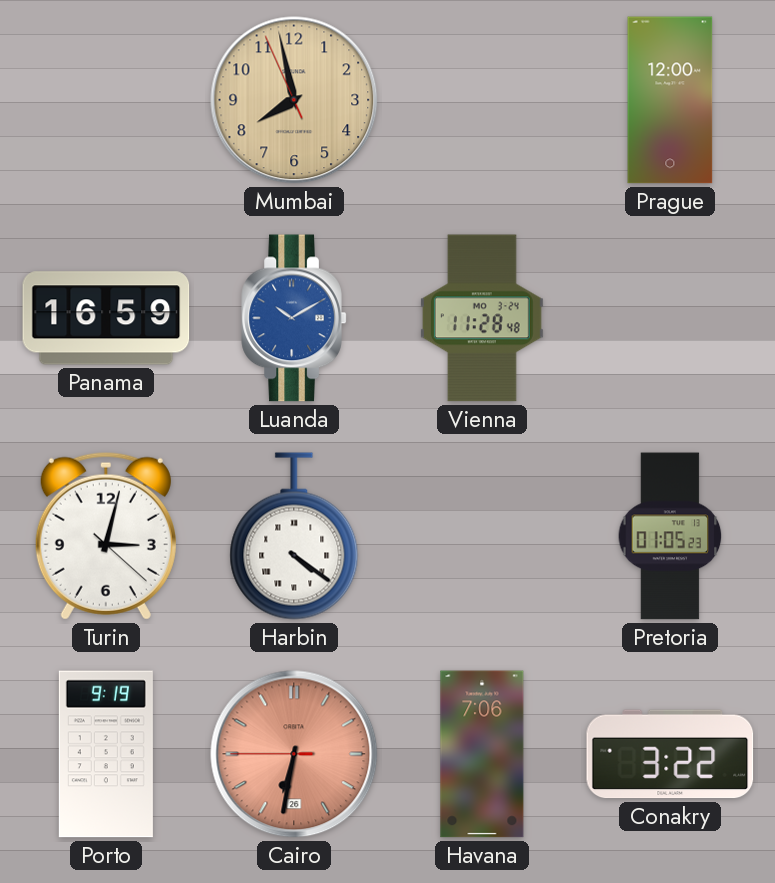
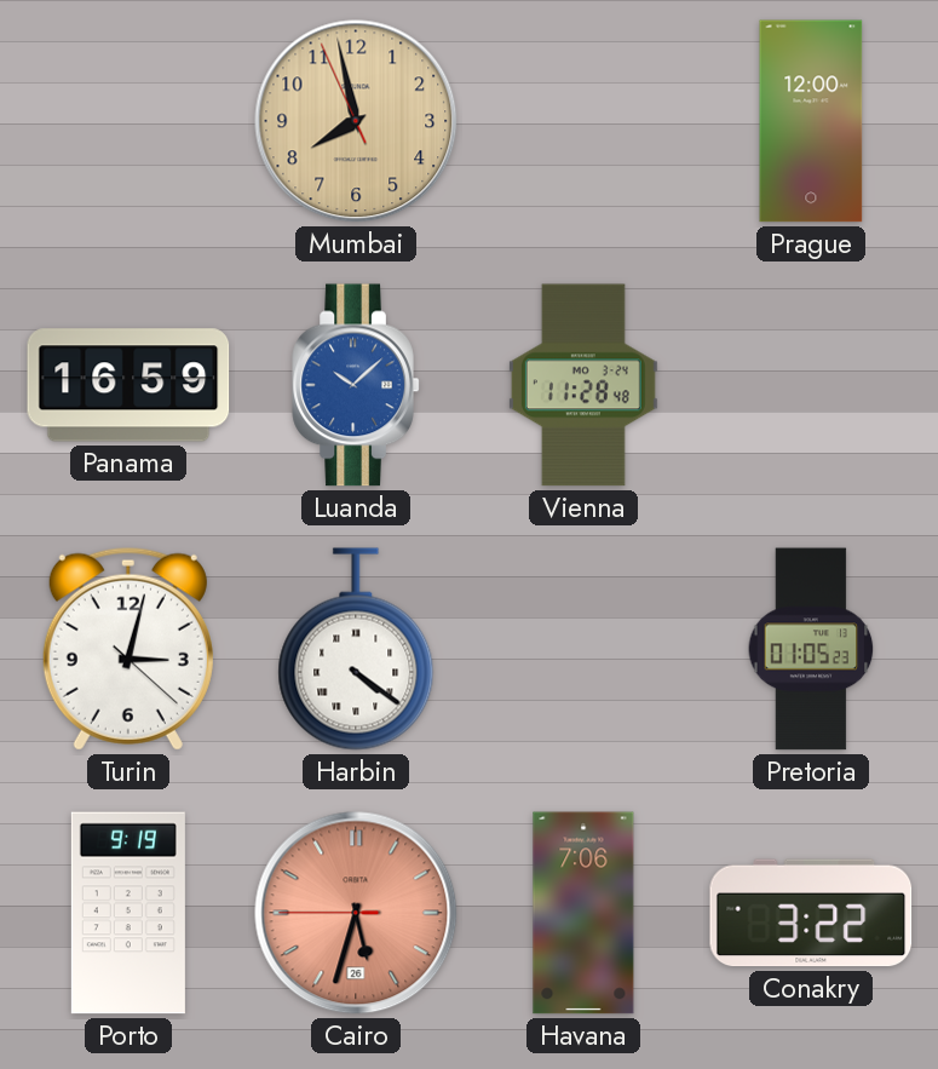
Luanda: 10:10 -> 10:08 (356, 385)
Cairo: 6:31 -> 5:32 (356, 913)
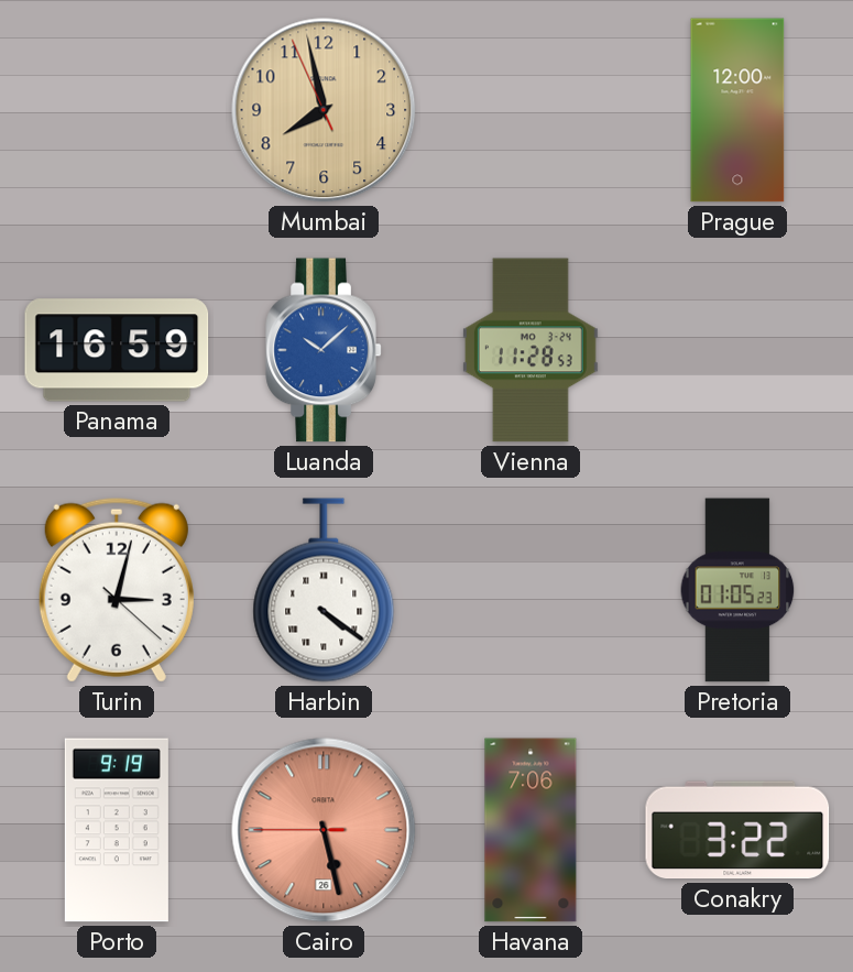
Vienna: 11:28:48 -> 11:28:53 (531, 350)
Cairo: 5:32 -> 5:27 (324, 830)
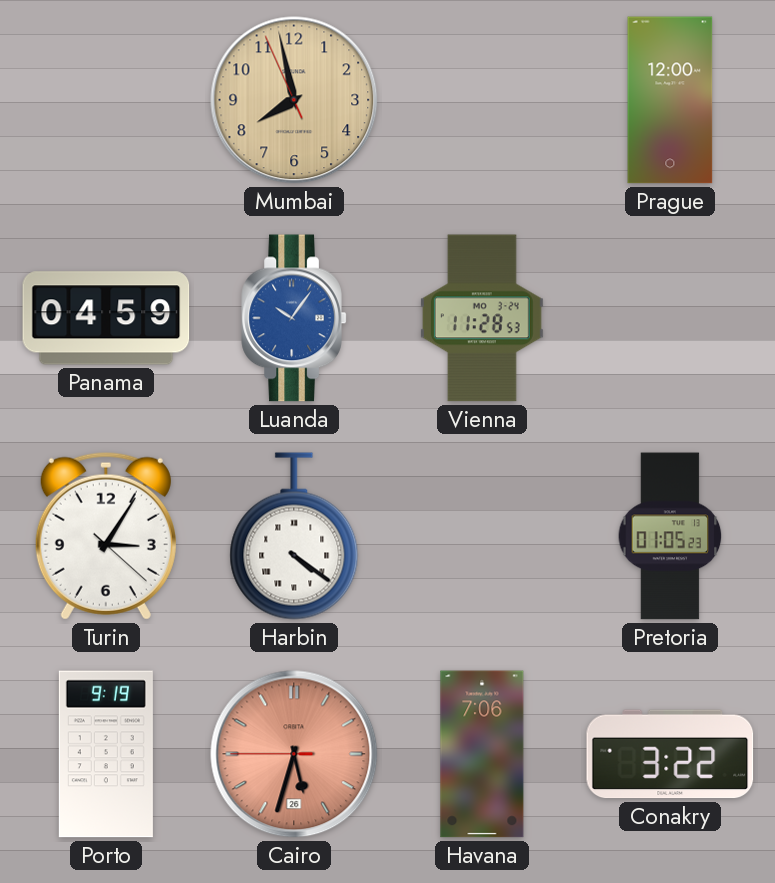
Panama: 16:59 -> 04:59 (106, 318)
Luanda: 10:08 -> 10:06 (294, 318)
Turin: 3:02 -> 3:05 (106, 536)
Cairo: 5:27 -> 5:32 (294, 754)
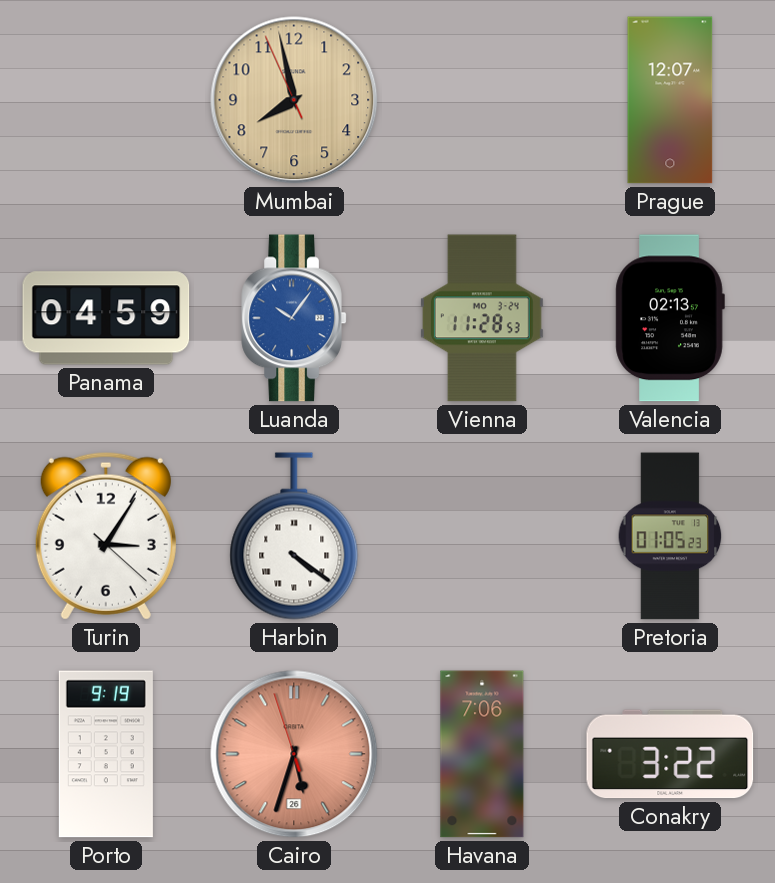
Prague: 12:00 -> 12:07 (670, 100)
Valencia: none -> 02:13 (670, 318)
Cairo: 5:32:45 -> 5:32:57 (294, 754)
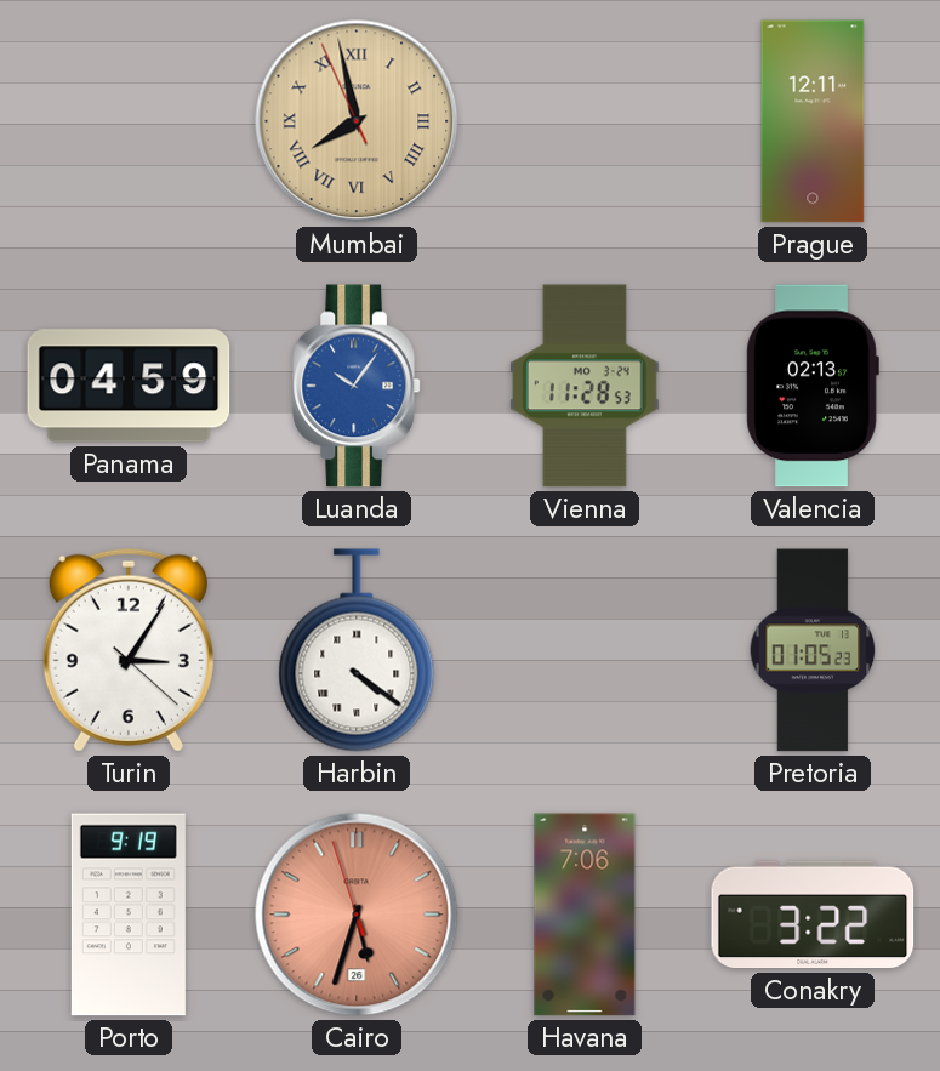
Mumbai numerals: Arabic -> Roman (357, 121)
Prague: 12:07 -> 12:11 (813, 121)
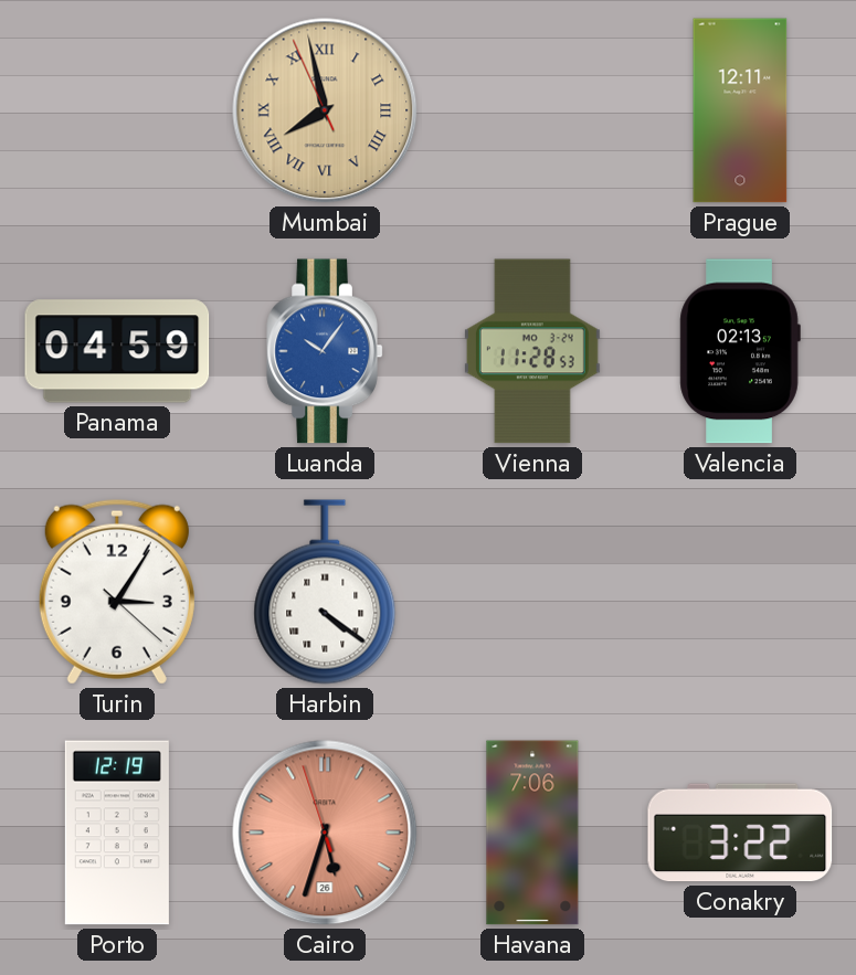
Pretoria: 01:05 -> none (813, 650)
Porto: 9:19 -> 12:19 (117, 833)
